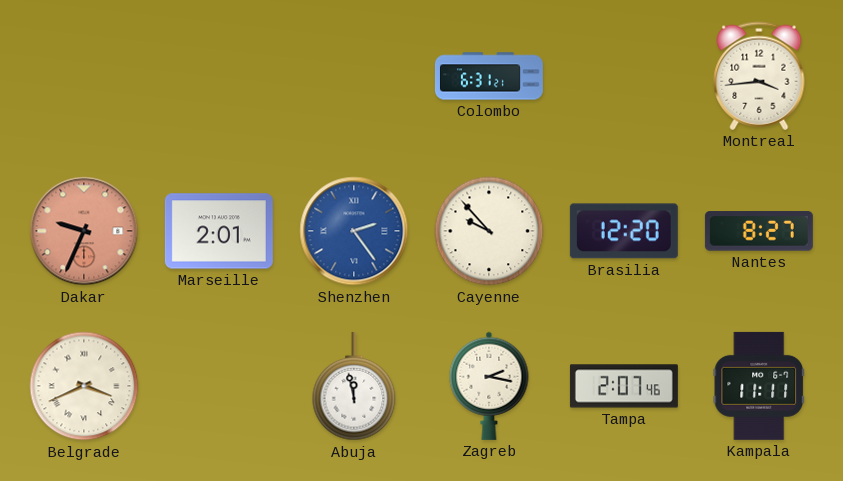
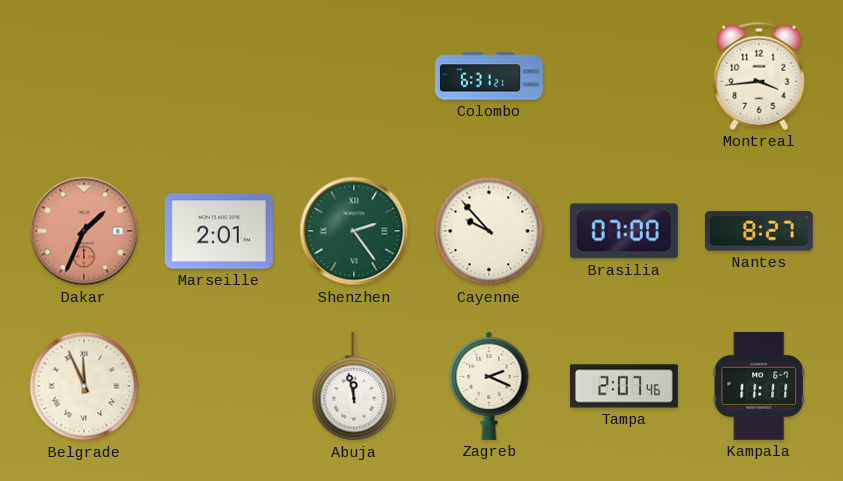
Dakar: 9:34 -> 1:34 (84, 231)
Shenzhen dial: blue -> green (354, 231)
Brasilia: 12:20 -> 07:00 (624, 231)
Belgrade: 3:41 -> 11:56 (84, 386)
Zagreb: 2:17 -> 2:19 (489, 386)
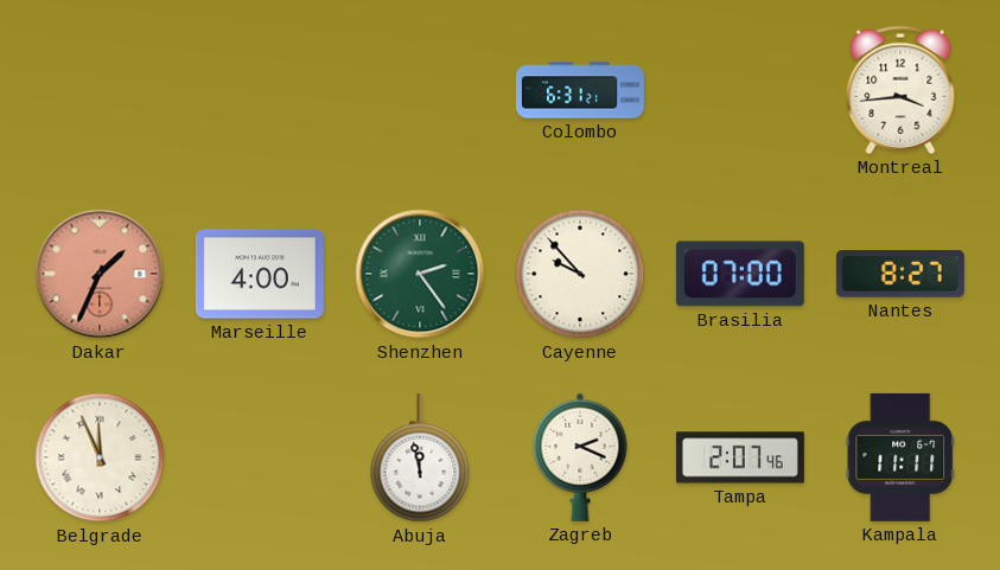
Marseille: 2:01 -> 4:00 (260, 274)
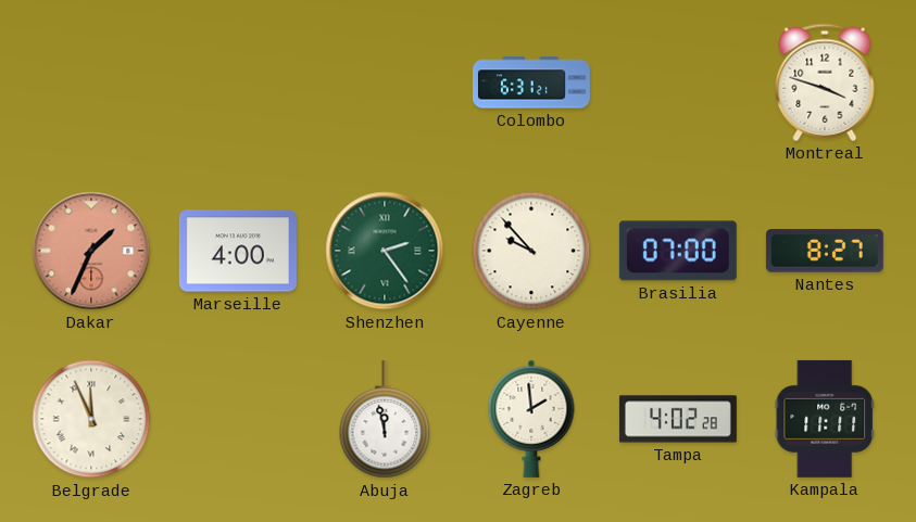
Montreal: 3:44 -> 3:48 (825, 82)
Zagreb: 2:19 -> 1:59 (531, 419)
Tampa: 2:07 -> 4:02 (678, 419)
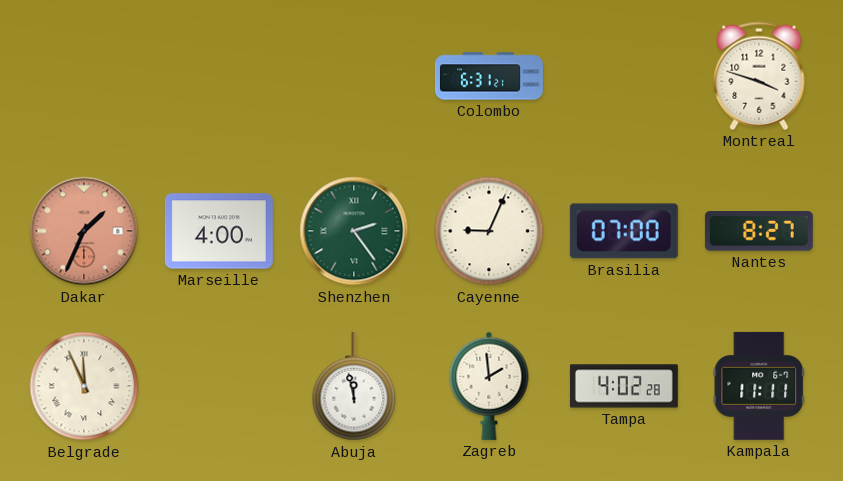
Cayenne: 9:53 -> 9:04 (489, 231)
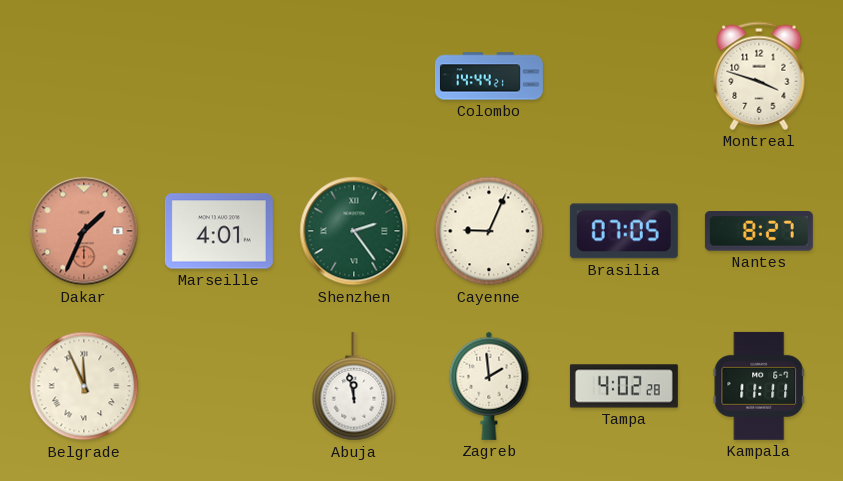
Colombo: 6:31 -> 14:44 (489, 76)
Marseille: 4:00 -> 4:01 (219, 231)
Brasilia: 07:00 -> 07:05 (624, 231)
